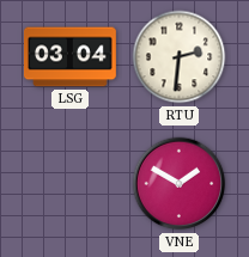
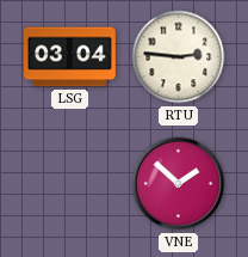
RTU: 2:31 -> 2:46 (179, 57)
VNE: 1:50 -> 1:52 (179, 184)
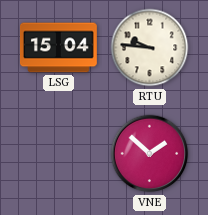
LSG: 03:04 -> 15:04 (58, 48)
RTU: 2:46 -> 9:46 (150, 48)
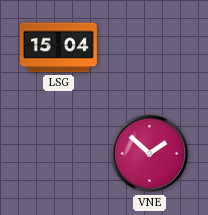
RTU: 9:46 -> none (150, 48)
